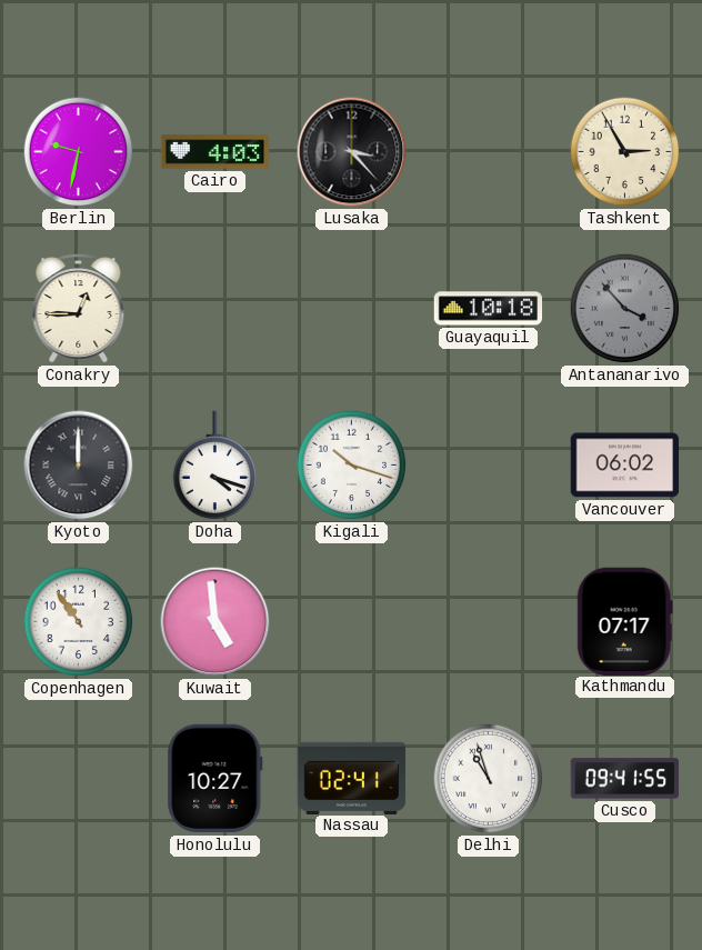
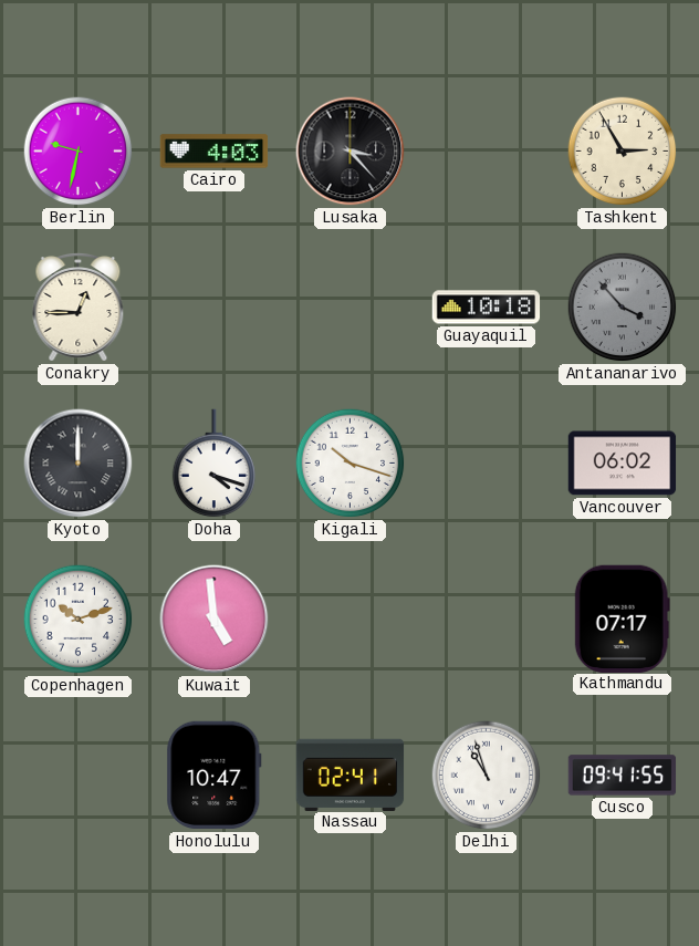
Copenhagen: 10:54 -> 10:12 (79, 620)
Honolulu: 10:27 -> 10:47 (215, 776)
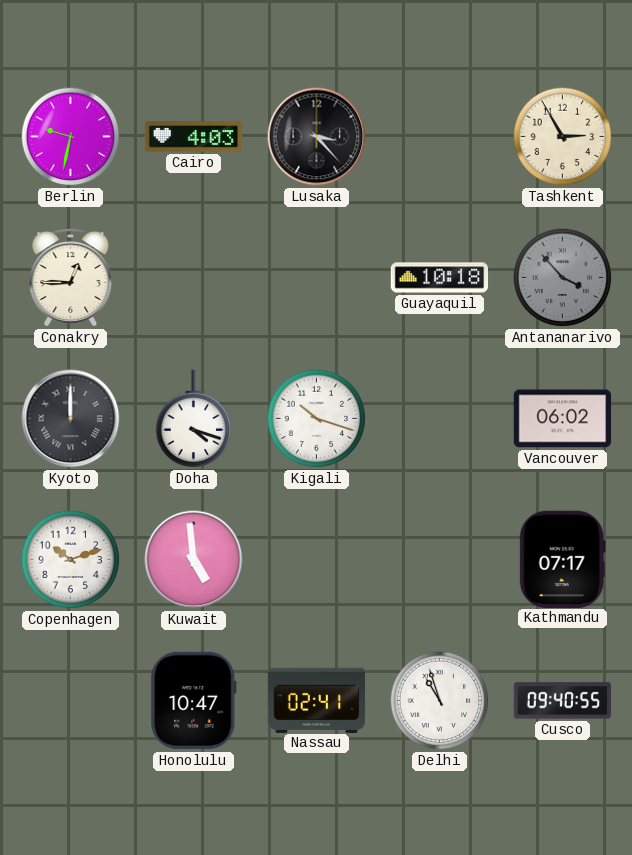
Cusco: 09:41 -> 09:40 (563, 701)
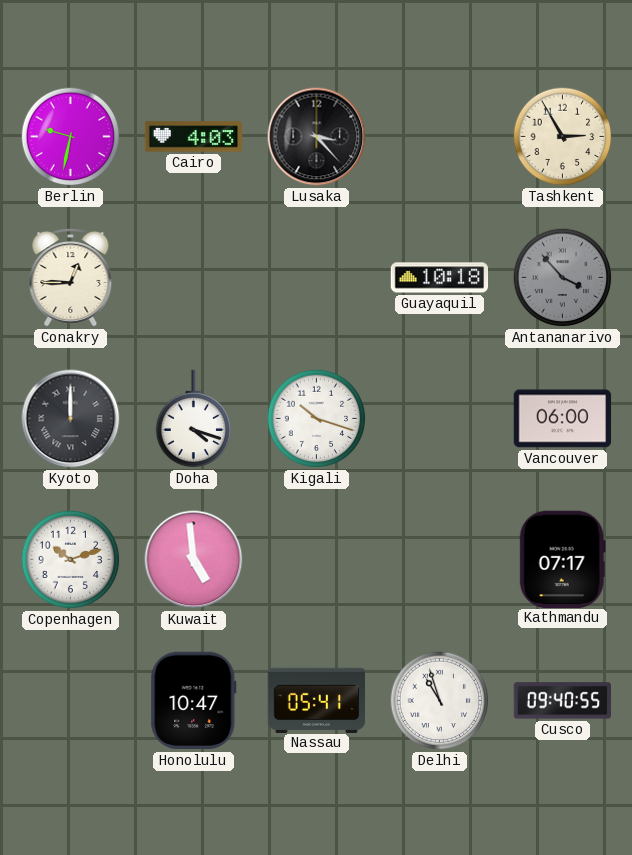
Vancouver: 06:02 -> 06:00 (563, 419)
Nassau: 02:41 -> 05:41 (317, 700)
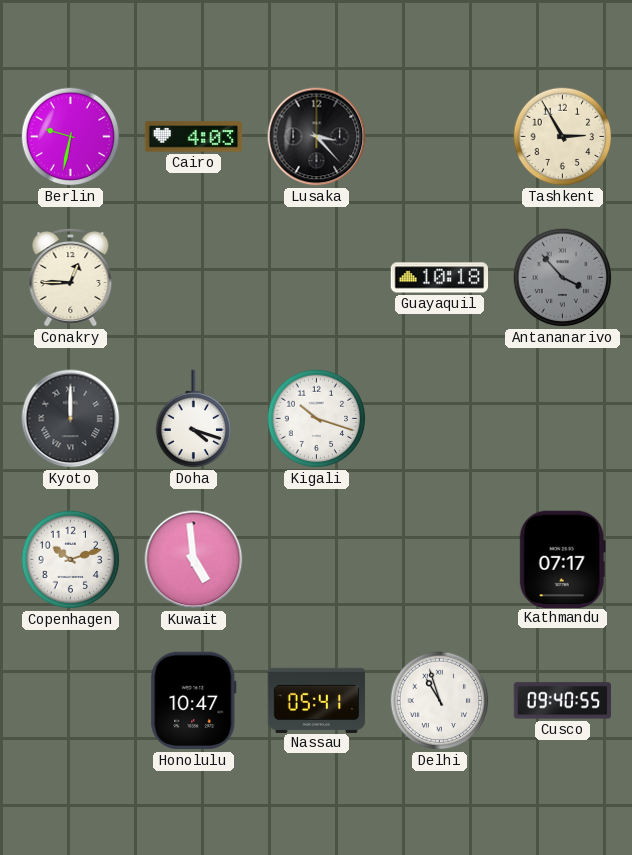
Vancouver: 06:00 -> none (563, 419)
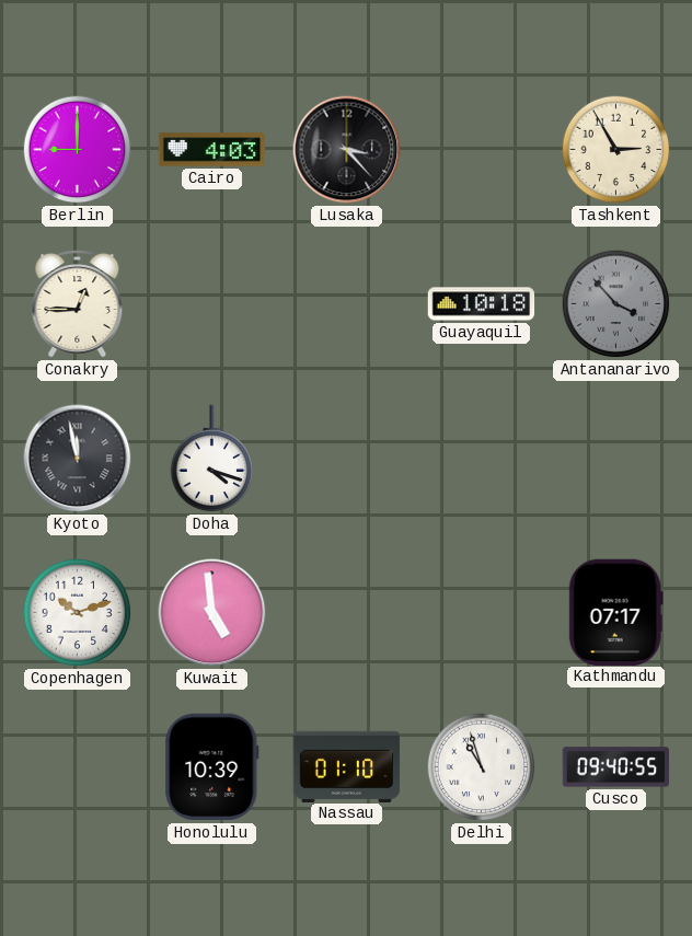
Berlin: 9:32 -> 9:00 (78, 150)
Kyoto: 12:00 -> 11:58 (78, 459)
Kigali: 10:18 -> none (317, 419)
Honolulu: 10:47 -> 10:39 (212, 767)
Nassau: 05:41 -> 01:10 (347, 766)
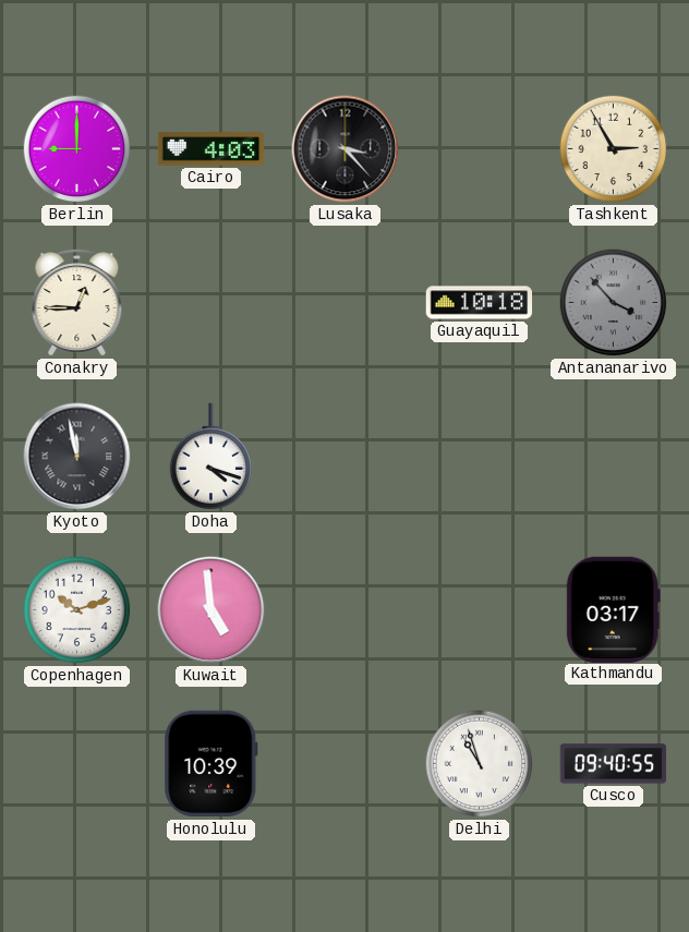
Kathmandu: 07:17 -> 03:17 (613, 609)
Nassau: 01:10 -> none (347, 766)
